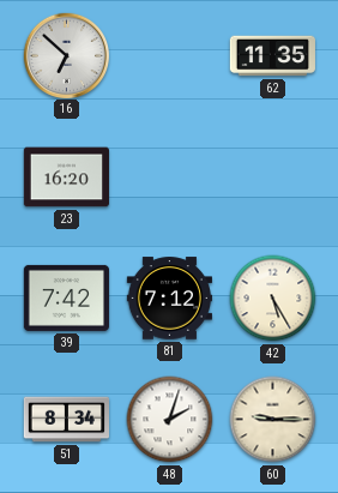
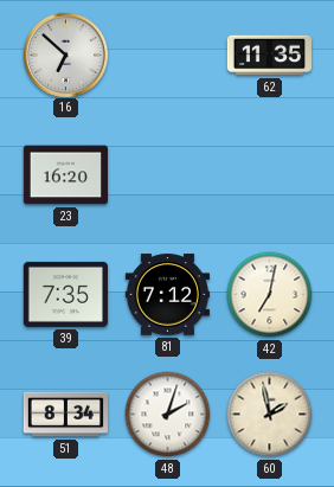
39: 7:42 -> 7:35 (65, 294)
42: 5:25 -> 7:02 (270, 295)
60: 9:15 -> 1:58 (270, 415)
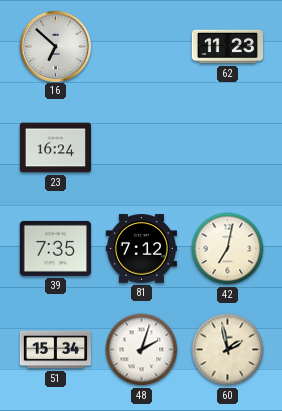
62: 11:35 -> 11:23 (227, 47)
23: 16:20 -> 16:24 (55, 148)
51: 8:34 -> 15:34 (55, 350)
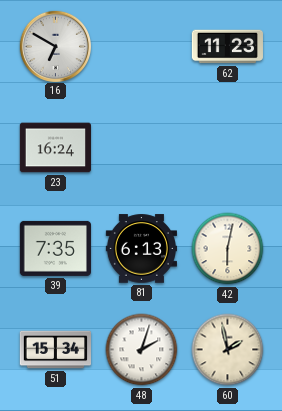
16: 6:52 -> 6:50 (55, 46)
81: 7:12 -> 6:13 (141, 249)
42: 7:02 -> 6:02 (228, 249)
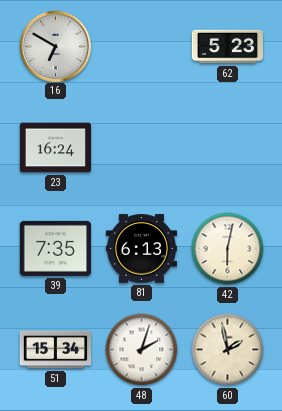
62: 11:23 -> 5:23 (227, 47)
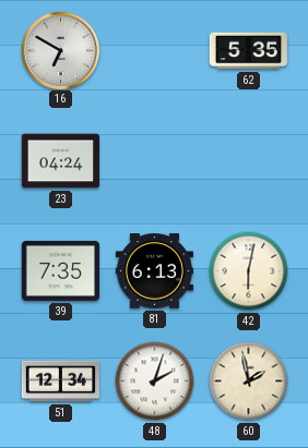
62: 5:23 -> 5:35 (248, 51)
23: 16:24 -> 04:24 (60, 161)
51: 15:34 -> 12:34 (60, 382)
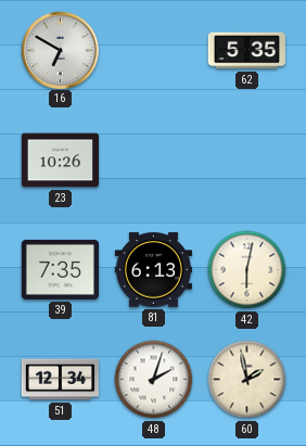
23: 04:24 -> 10:26 (60, 161)
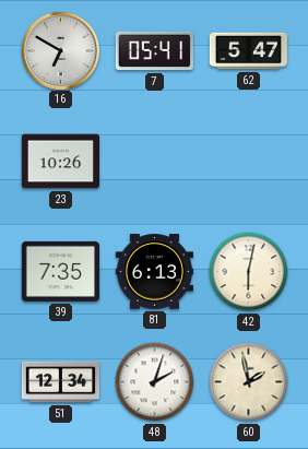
7: none -> 05:41 (154, 51)
62: 5:35 -> 5:47 (248, 51)
